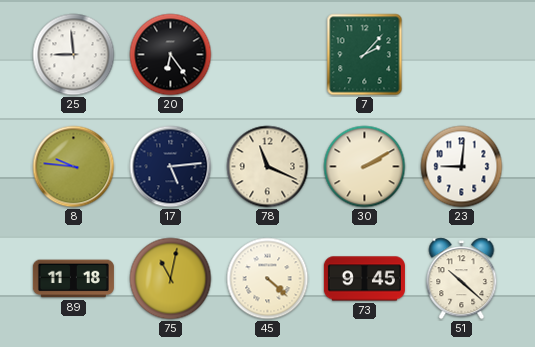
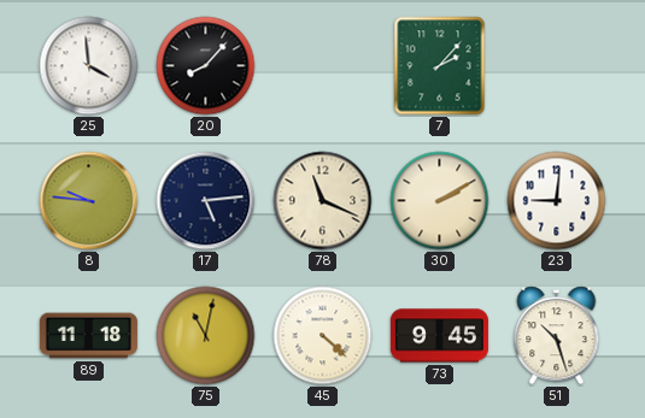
25: 8:59 -> 3:59 (89, 66)
20: 6:24 -> 8:07 (206, 66)
51: 10:22 -> 10:27 (557, 336)
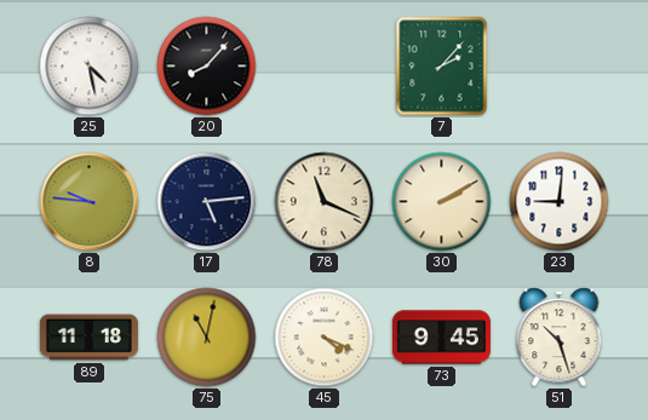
25: 3:59 -> 4:28 (90, 67)
45: 4:22 -> 4:19 (325, 338)
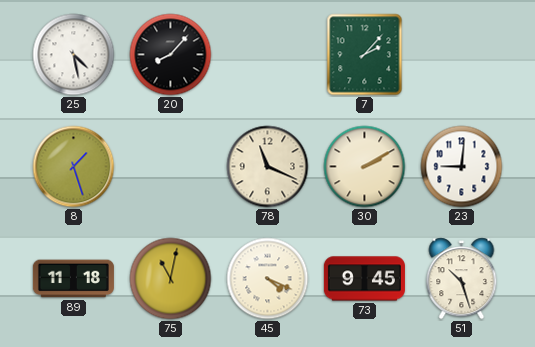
8: 9:46 -> 1:27 (74, 167)
17: 5:14 -> none (207, 202)
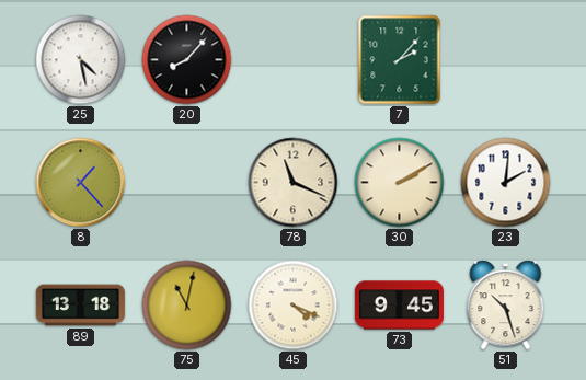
8: 1:27 -> 1:23 (81, 183)
23: 9:01 -> 2:01 (506, 183)
89: 11:18 -> 13:18 (80, 306)
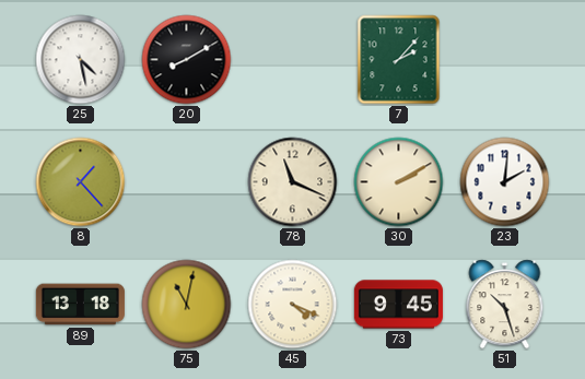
20: 8:07 -> 8:10 (187, 60)
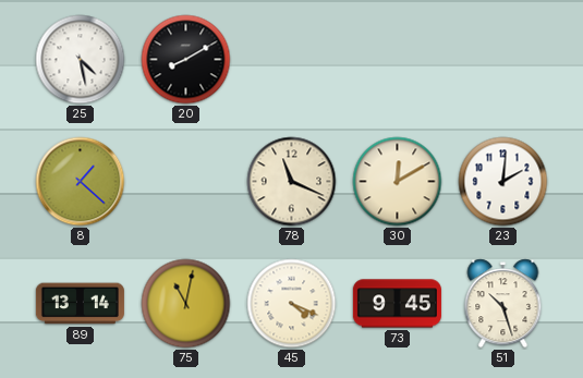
7: 2:07 -> none (399, 60)
8: 1:23 -> 1:22 (81, 182)
30: 2:10 -> 12:10 (398, 182)
89: 13:18 -> 13:14 (80, 304)
